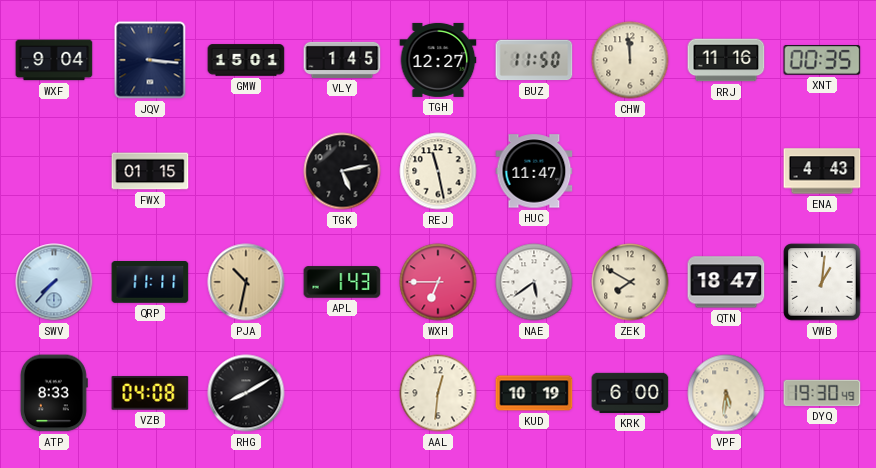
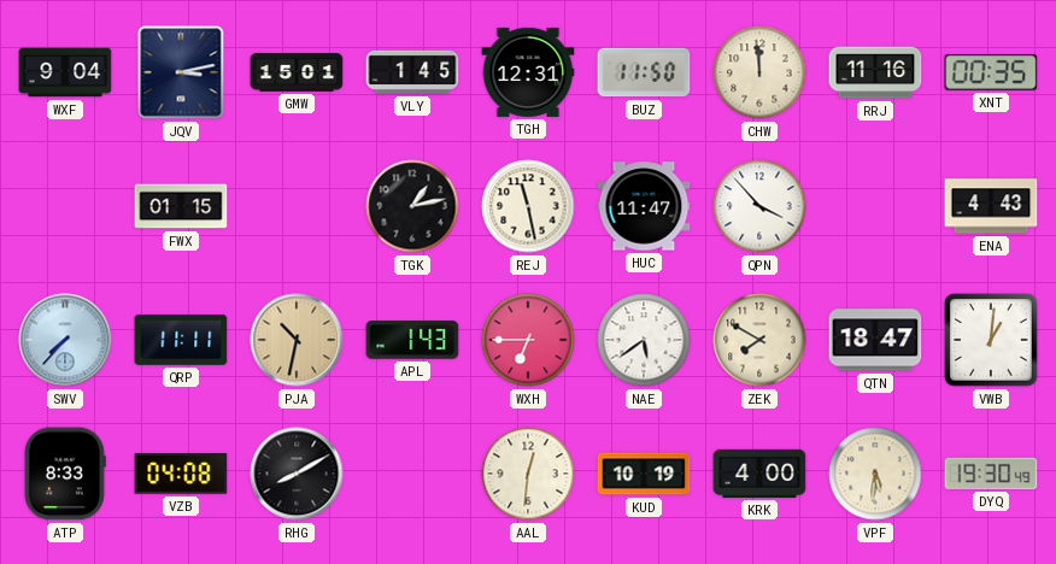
JQV: 3:16 -> 3:13 (181, 72)
TGH: 12:27 -> 12:31 (528, 72)
TGK: 5:13 -> 1:13 (412, 206)
QPN: none -> 3:53 (759, 206)
KRK: 6:00 -> 4:00 (759, 474)
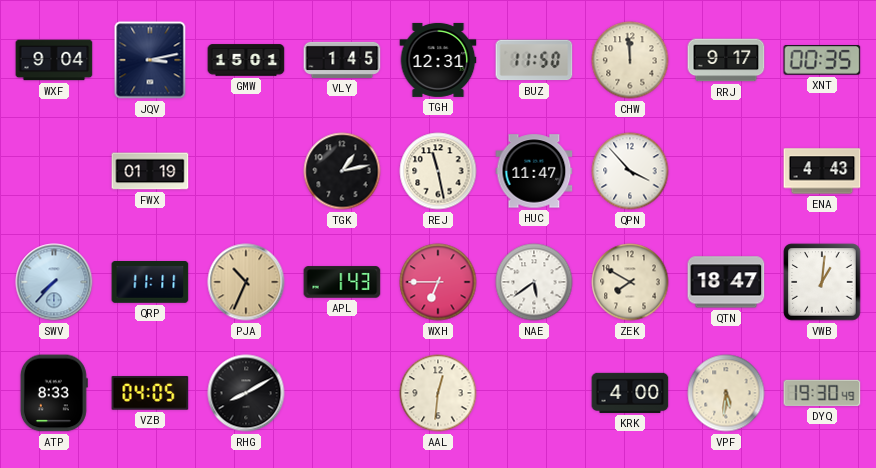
RRJ: 11:16 -> 9:17 (726, 60)
FWX: 01:15 -> 01:19 (150, 171)
PJA: 10:32 -> 10:34 (246, 282)
VZB: 04:08 -> 04:05 (150, 393)
KUD: 10:19 -> none (644, 474)
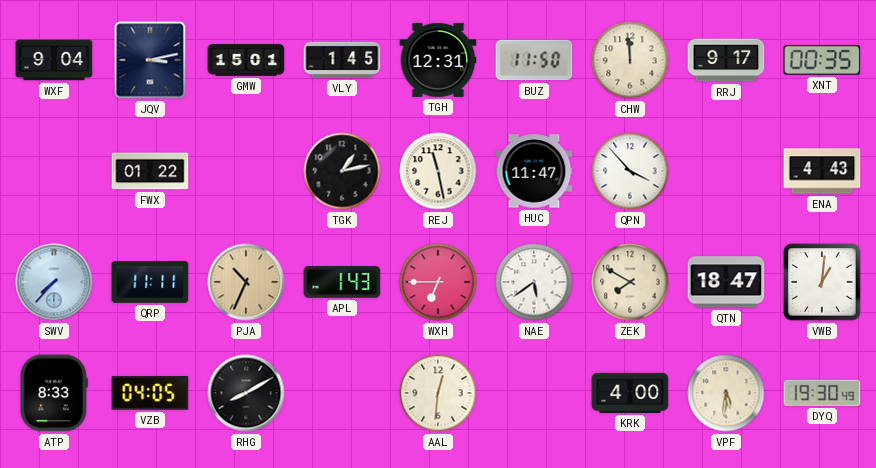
FWX: 01:19 -> 01:22 (150, 171)
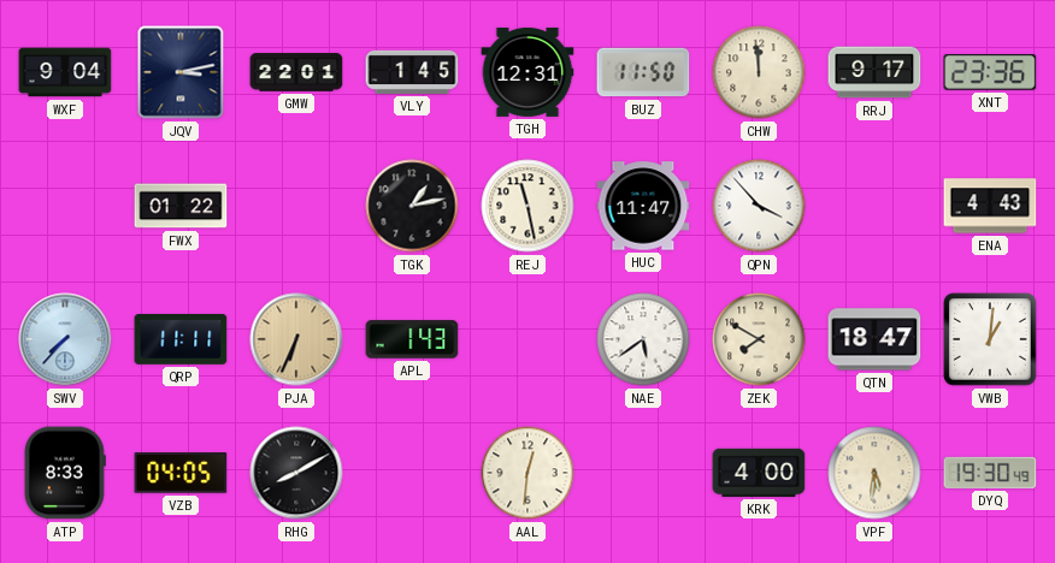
GMW: 15:01 -> 22:01 (296, 72)
XNT: 00:35 -> 23:36 (990, 73)
PJA: 10:34 -> 6:34 (296, 339)
WXH: 6:45 -> none (438, 282)
